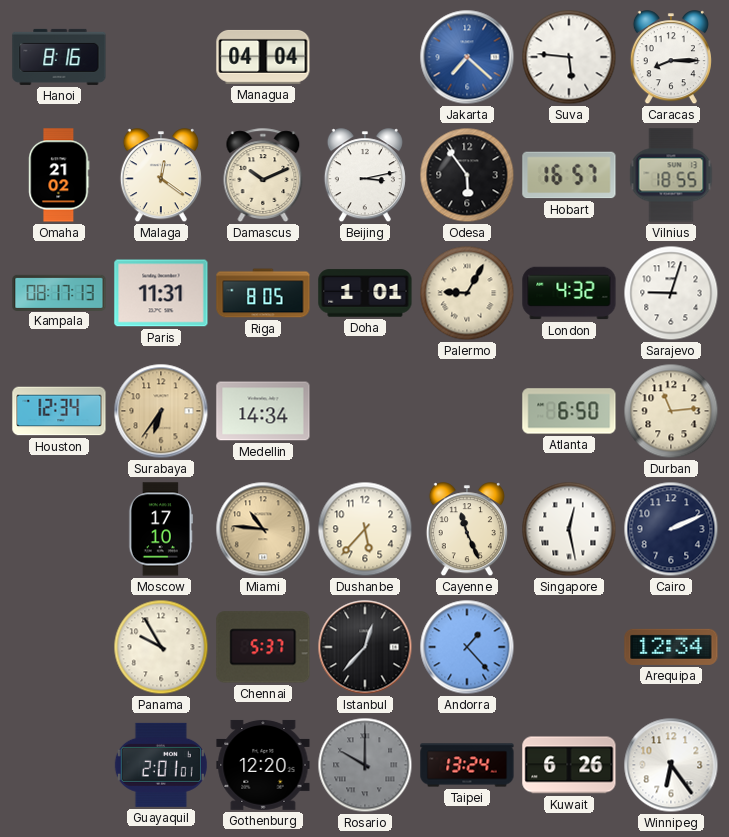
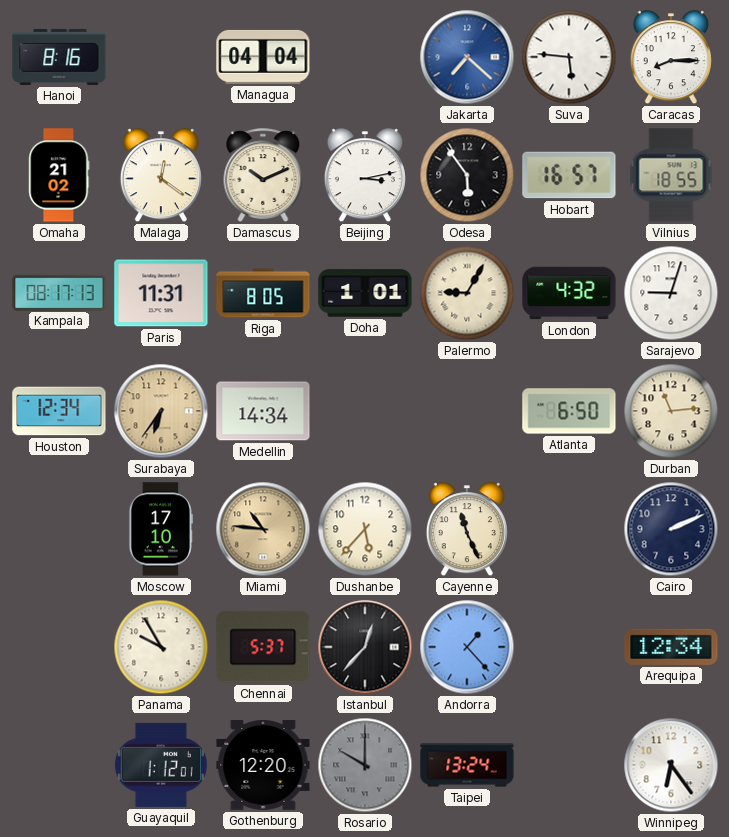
Singapore: 12:28 -> none (569, 529)
Guayaquil: 2:01 -> 1:12 (161, 765)
Kuwait: 6:26 -> none (569, 765)
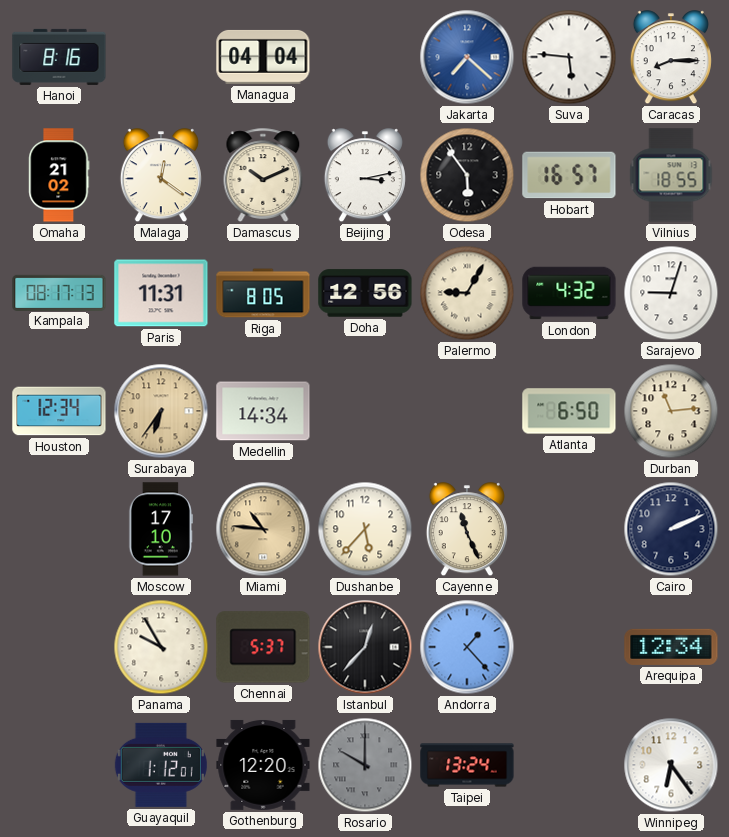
Doha: 1:01 -> 12:56 (365, 293)
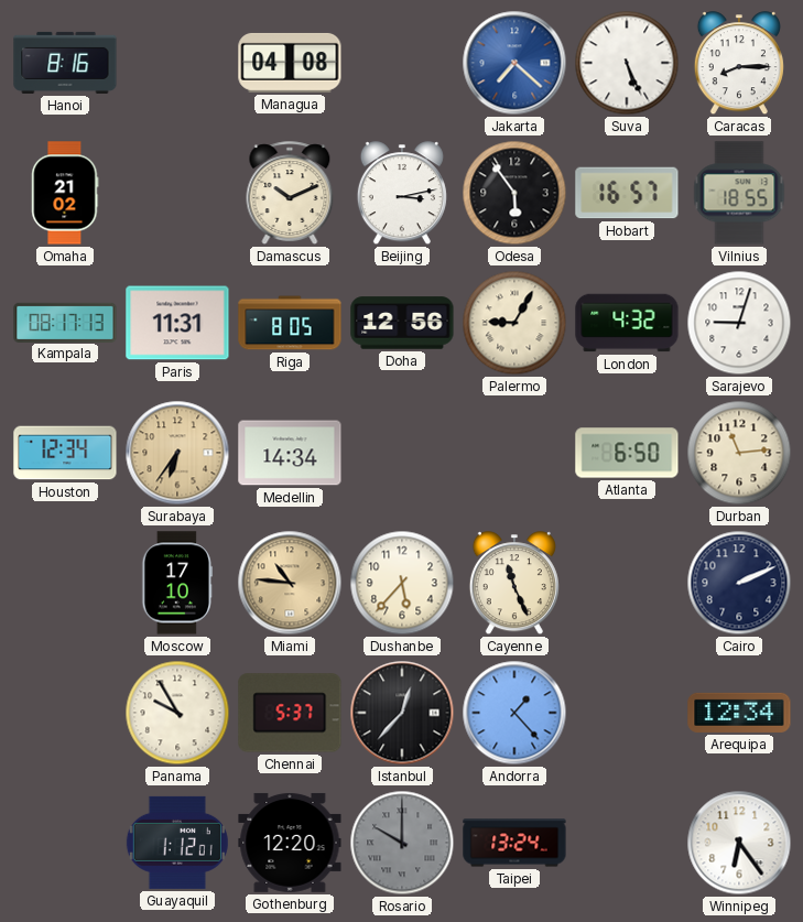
Managua: 04:04 -> 04:08 (290, 63)
Suva: 5:46 -> 5:26 (627, 63)
Malaga: 12:21 -> none (161, 176)
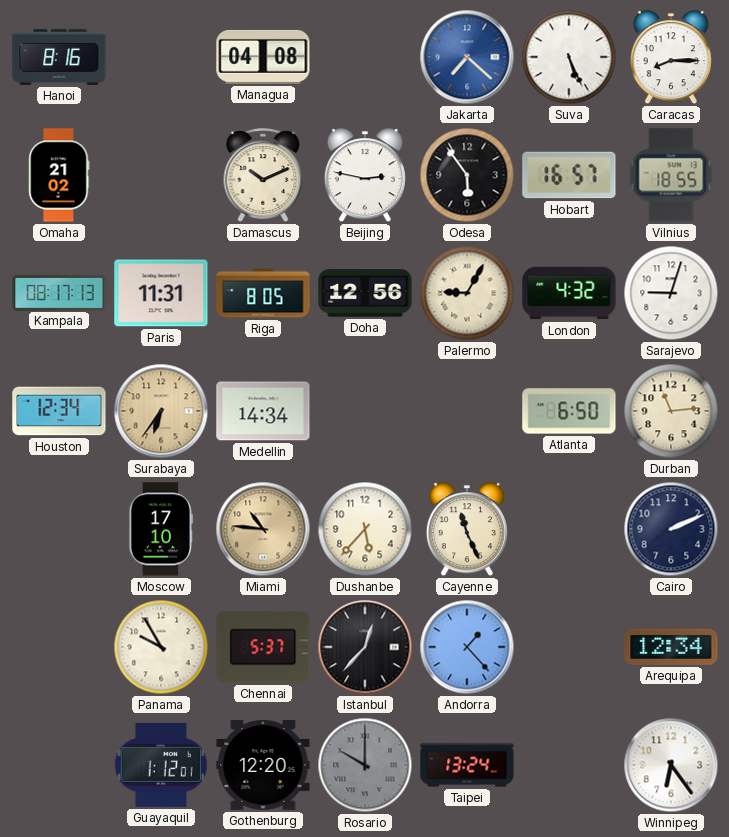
Beijing: 3:13 -> 2:47 (365, 176)
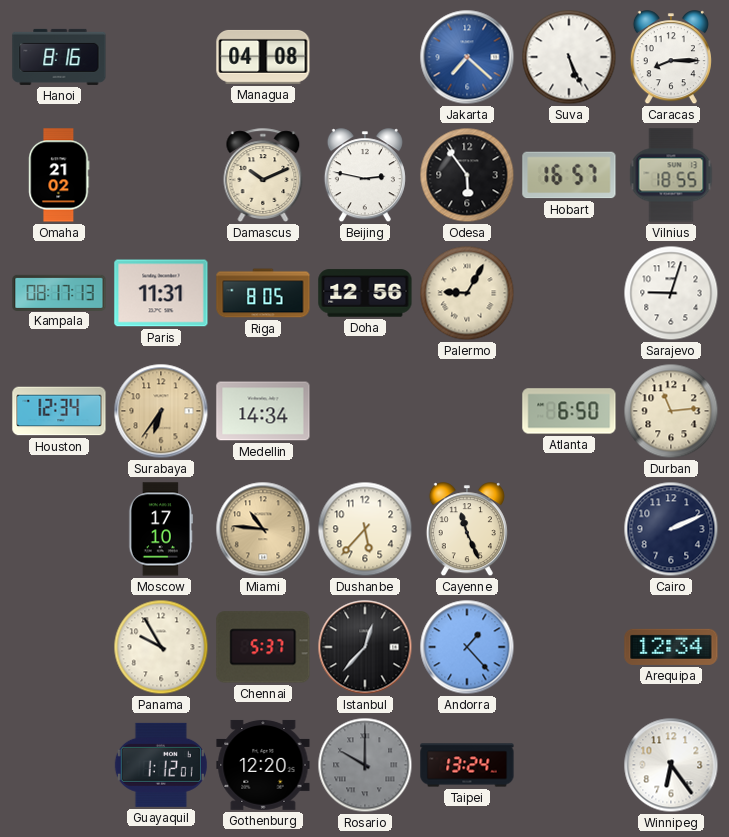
London: 4:32 -> none (569, 293)
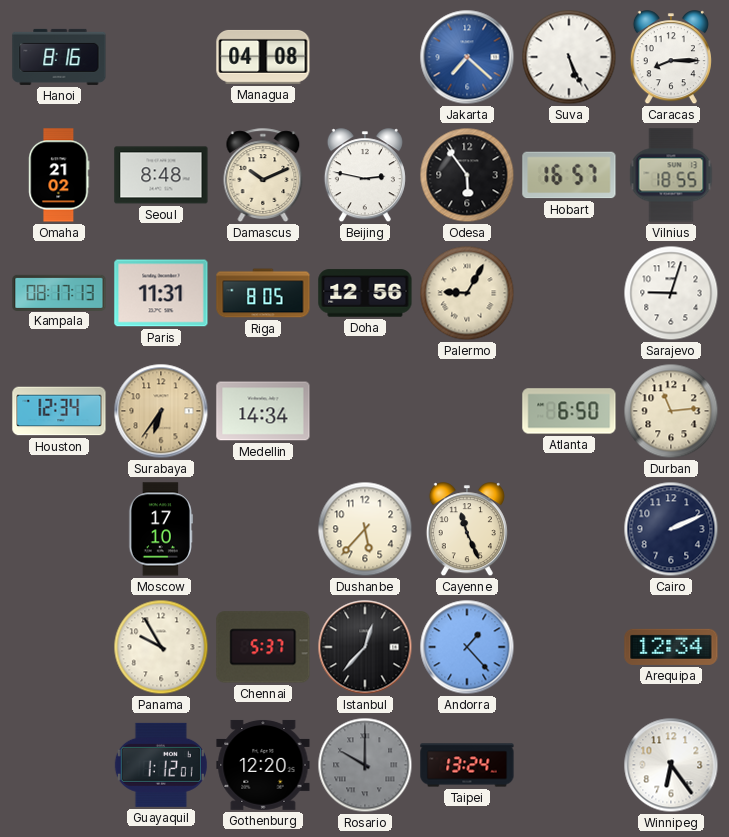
Seoul: none -> 8:48 (161, 175)
Miami: 10:46 -> none (263, 529)
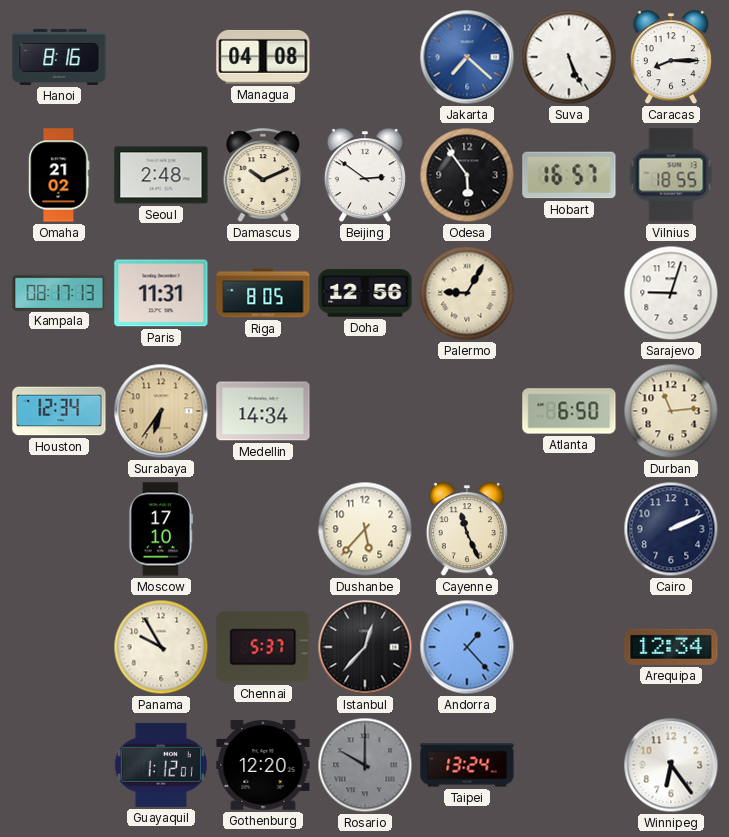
Seoul: 8:48 -> 2:48 (161, 175)
Beijing: 2:47 -> 2:51 (365, 176)
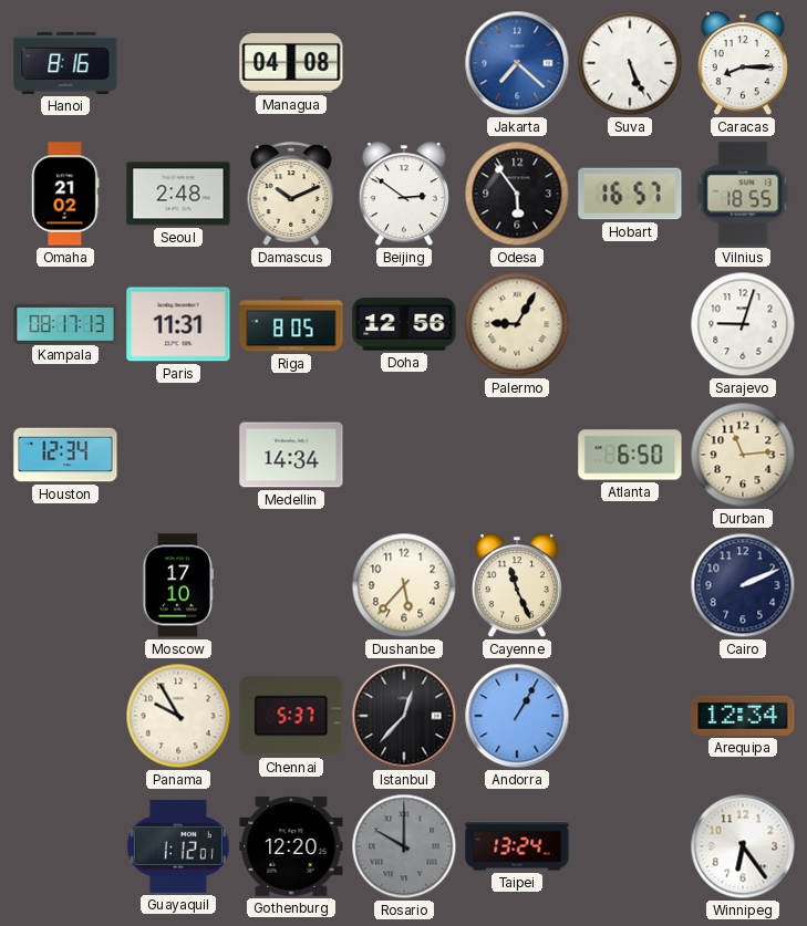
Surabaya: 6:36 -> none (161, 411)
Andorra: 1:23 -> 1:05 (517, 716)
